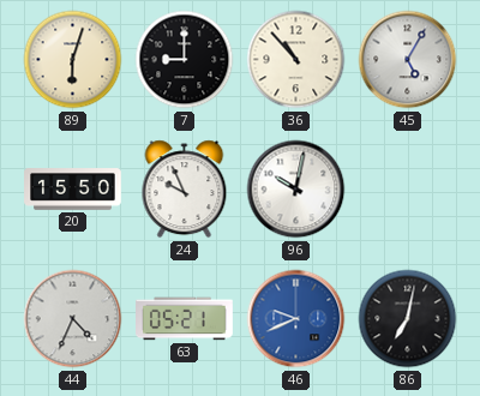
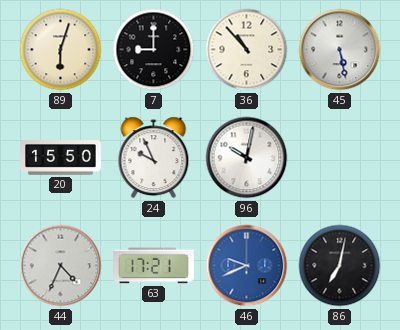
45: 5:05 -> 5:28 (340, 50)
63: 05:21 -> 17:21 (154, 266)
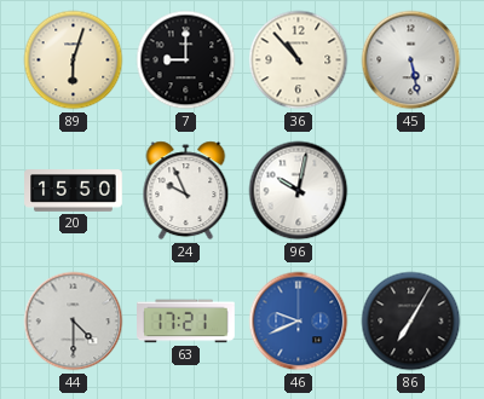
44: 4:34 -> 4:30 (74, 322)
86: 7:02 -> 7:05 (411, 322)
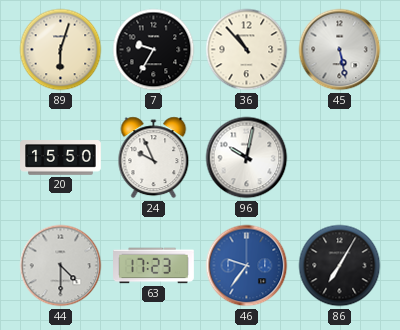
7: 9:00 -> 9:35 (154, 50)
63: 17:21 -> 17:23 (154, 266)
46: 9:41 -> 9:36 (247, 266)
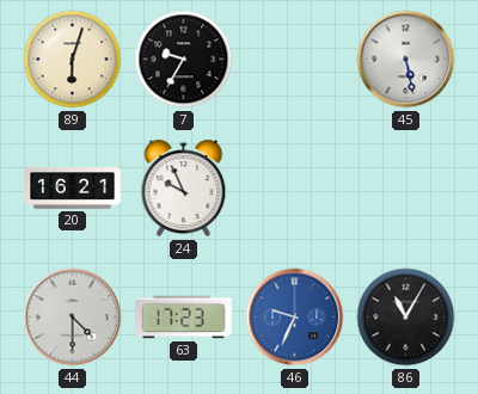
36: 10:53 -> none (247, 50)
20: 15:50 -> 16:21 (73, 189)
96: 10:02 -> none (247, 158)
46: 9:36 -> 9:34 (295, 318)
86: 7:05 -> 11:05 (406, 318)
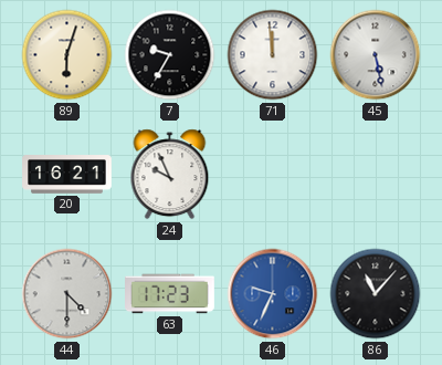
71: none -> 11:59 (273, 55)
86: 11:05 -> 11:07 (376, 294)
